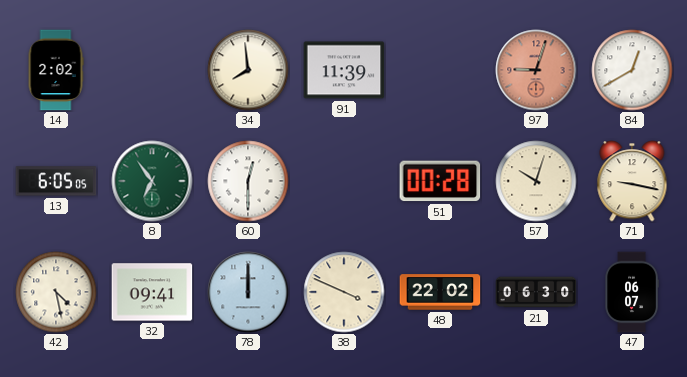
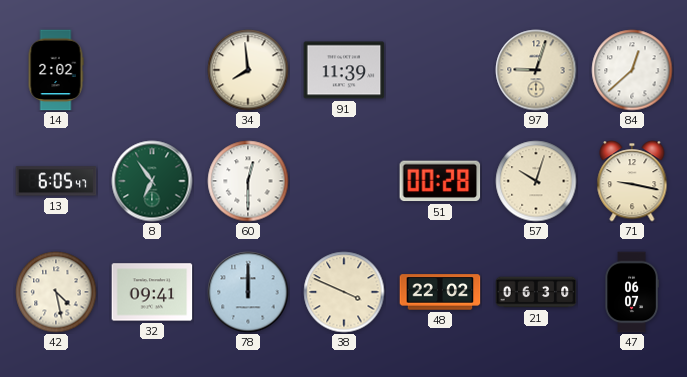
97 dial: salmon -> cream (536, 70)
84: 12:40 -> 12:38 (632, 70)
13: 6:05:05 -> 6:05:47 (56, 181)
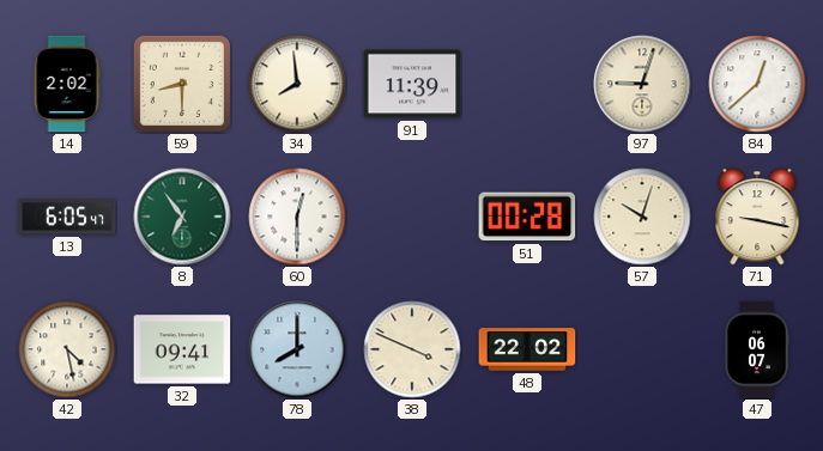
59: none -> 8:30 (182, 84)
78: 12:00 -> 8:00 (297, 349)
21: 06:30 -> none (536, 292)
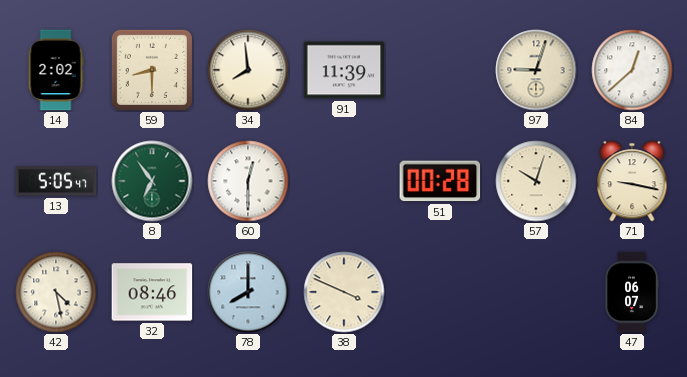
13: 6:05 -> 5:05 (56, 181)
32: 09:41 -> 08:46 (152, 292)
48: 22:02 -> none (527, 349)
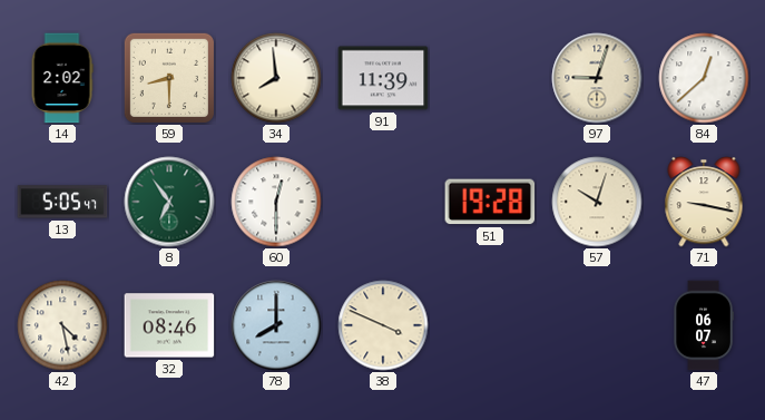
51: 00:28 -> 19:28 (490, 202)
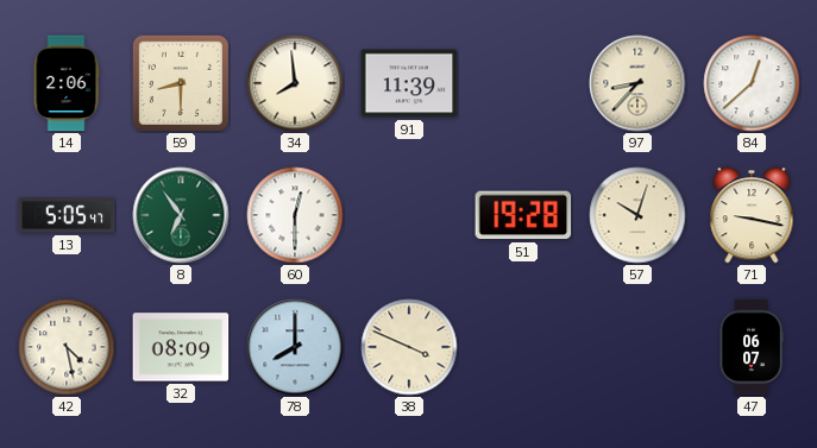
14: 2:02 -> 2:06 (67, 83)
97: 9:03 -> 8:37 (637, 83)
32: 08:46 -> 08:09 (181, 347)
